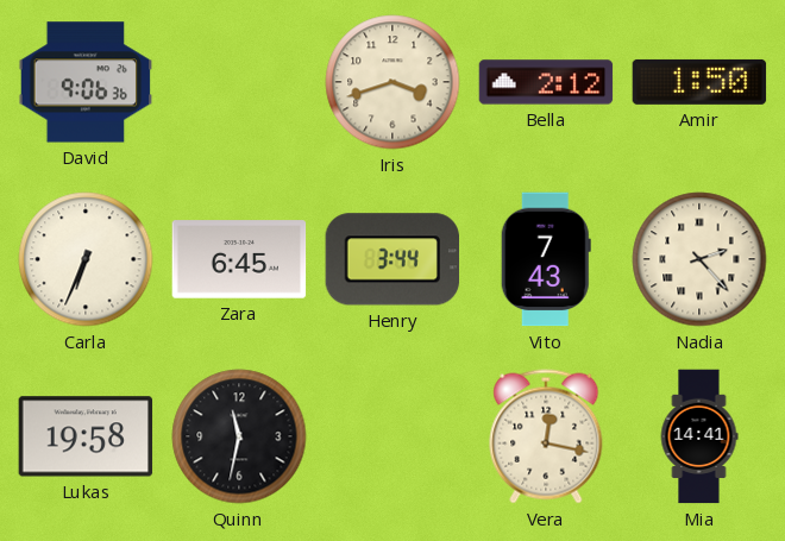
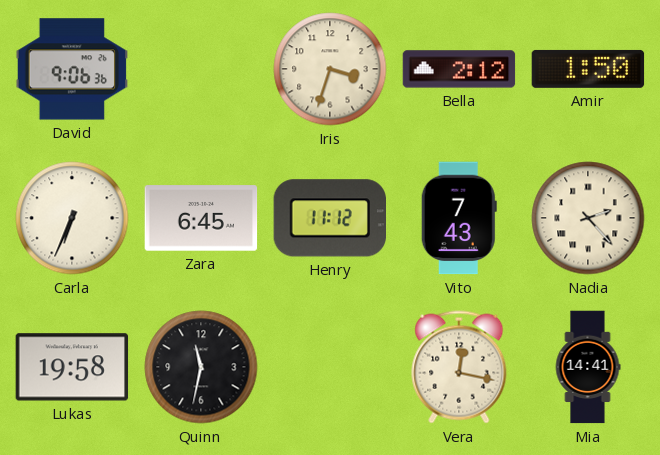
Iris: 3:42 -> 3:33 (330, 69)
Henry: 3:44 -> 11:12 (329, 218)
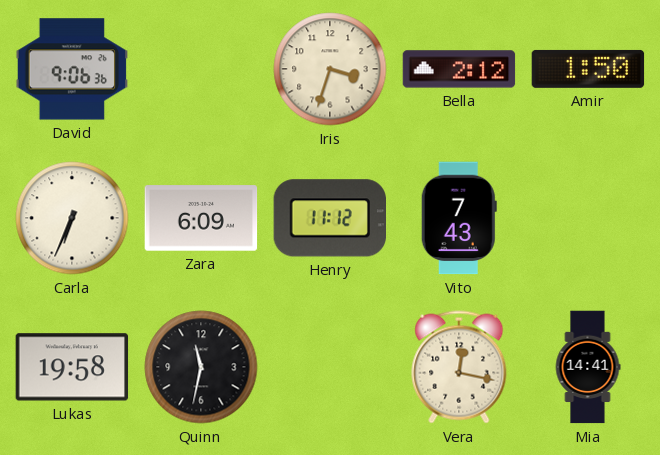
Zara: 6:45 -> 6:09 (201, 218)
Nadia: 2:23 -> none (588, 218)
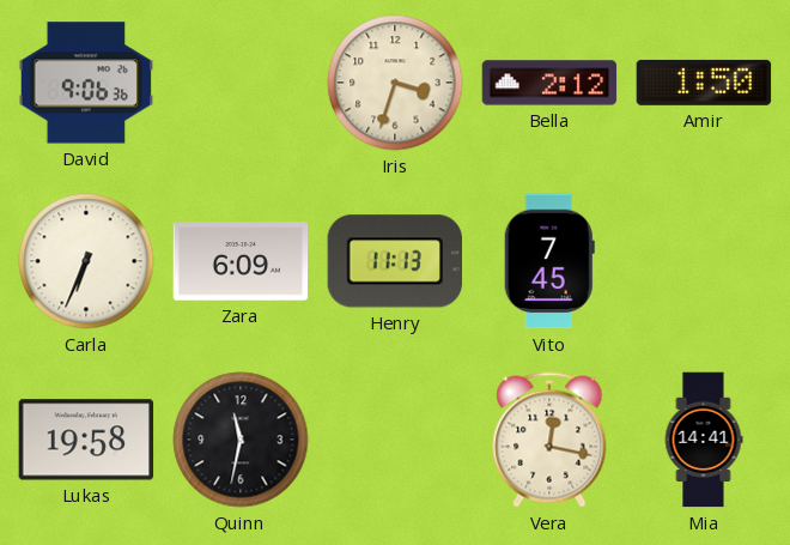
Henry: 11:12 -> 11:13 (394, 261)
Vito: 7:43 -> 7:45 (549, 261)
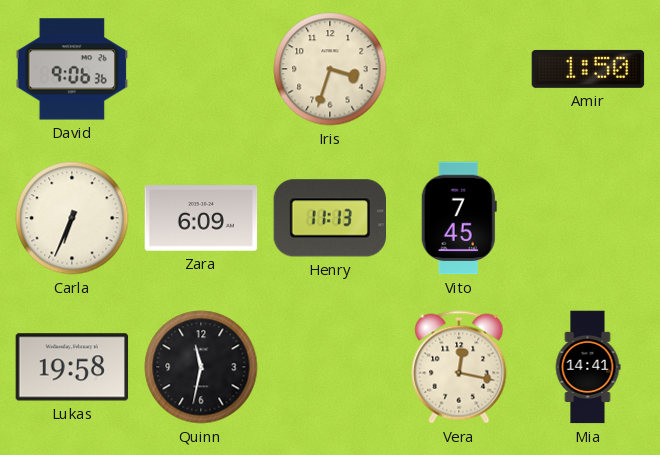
Bella: 2:12 -> none (549, 83)
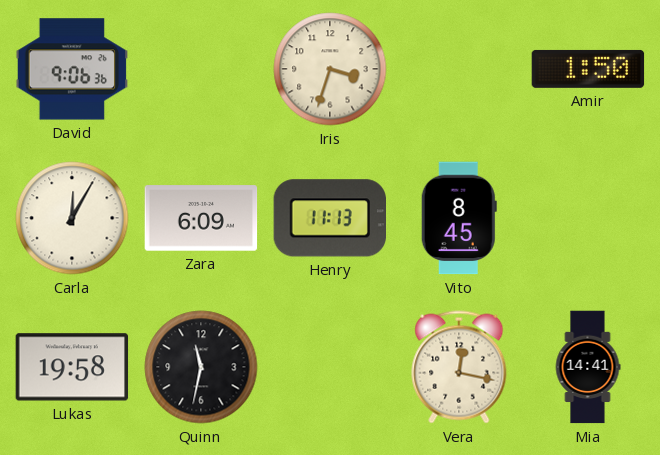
Carla: 6:34 -> 12:05 (72, 218)
Vito: 7:45 -> 8:45 (459, 218)
